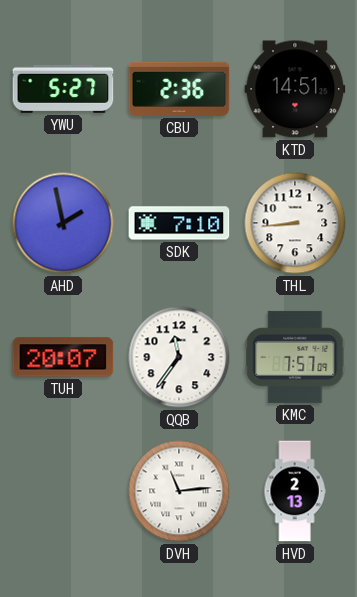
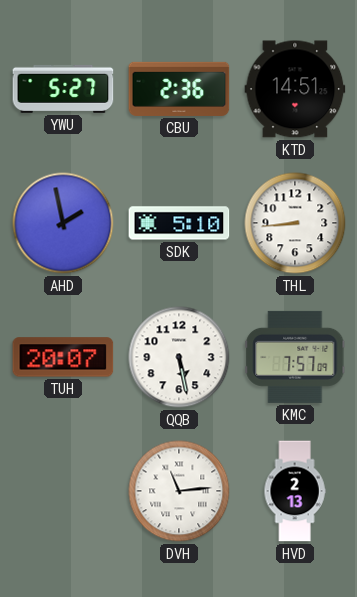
SDK: 7:10 -> 5:10 (179, 223)
QQB: 11:36 -> 5:28 (179, 357)
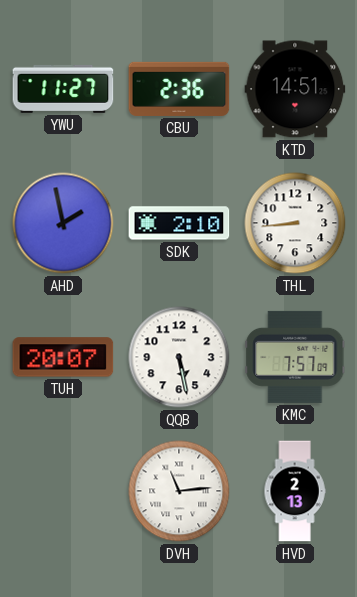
YWU: 5:27 -> 11:27 (63, 89)
SDK: 5:10 -> 2:10 (179, 223)
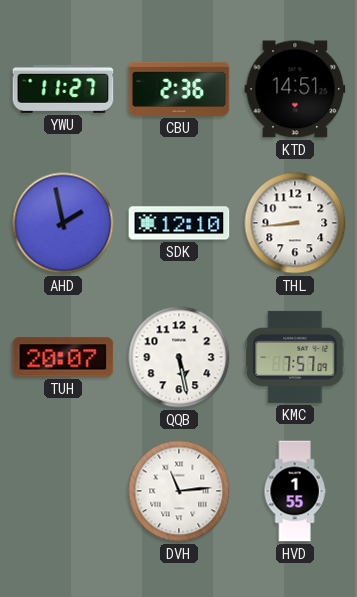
SDK: 2:10 -> 12:10 (179, 223)
HVD: 2:13 -> 1:55 (295, 491)
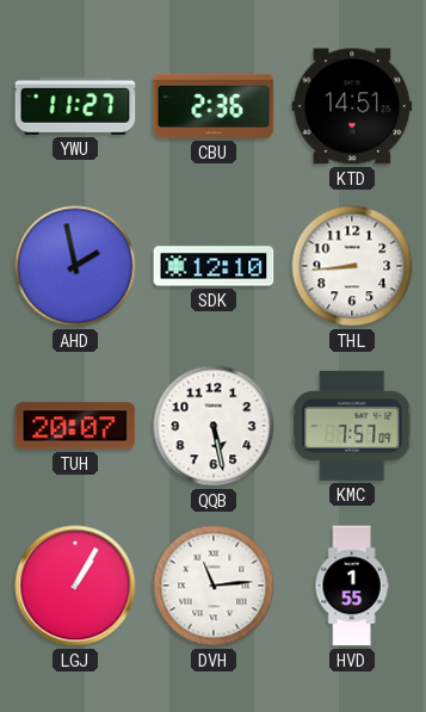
LGJ: none -> 1:05 (75, 586)
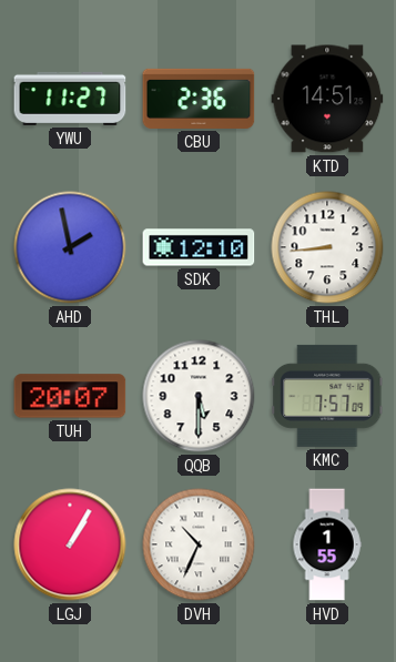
QQB: 5:28 -> 5:30 (199, 396)
DVH: 11:14 -> 10:34 (199, 544)
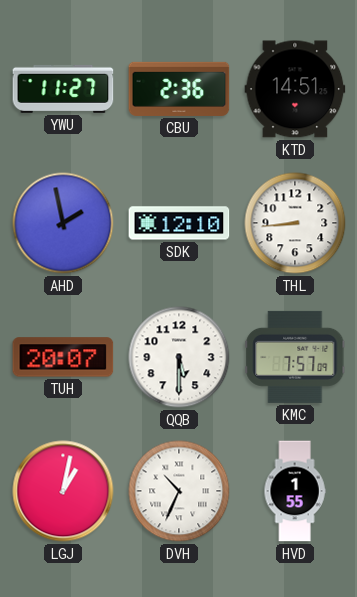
LGJ: 1:05 -> 1:02 (63, 491)
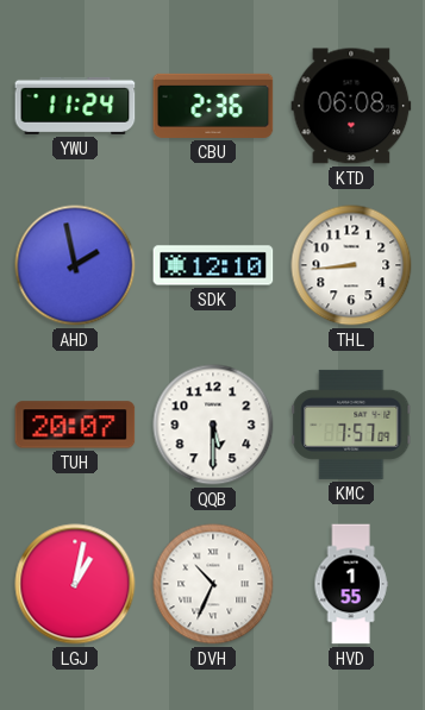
YWU: 11:27 -> 11:24 (75, 106)
KTD: 14:51 -> 06:08 (351, 106)
